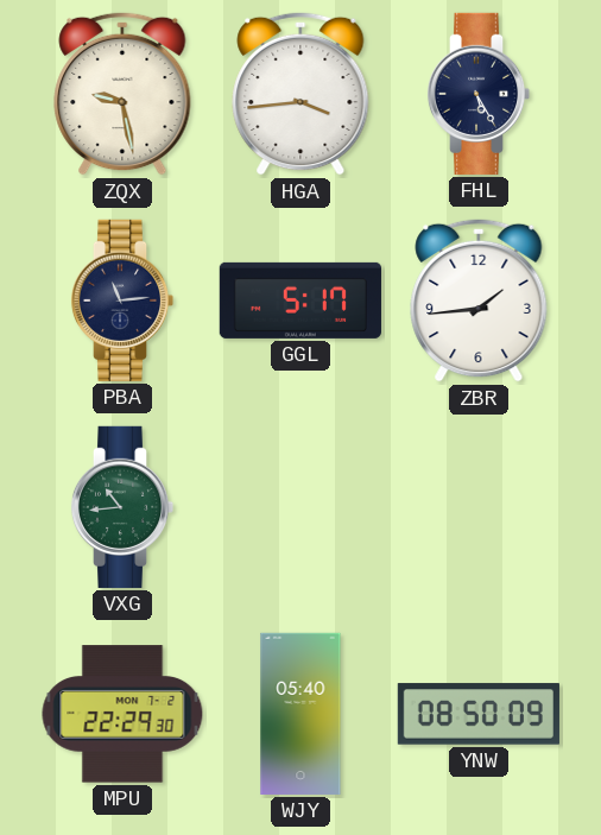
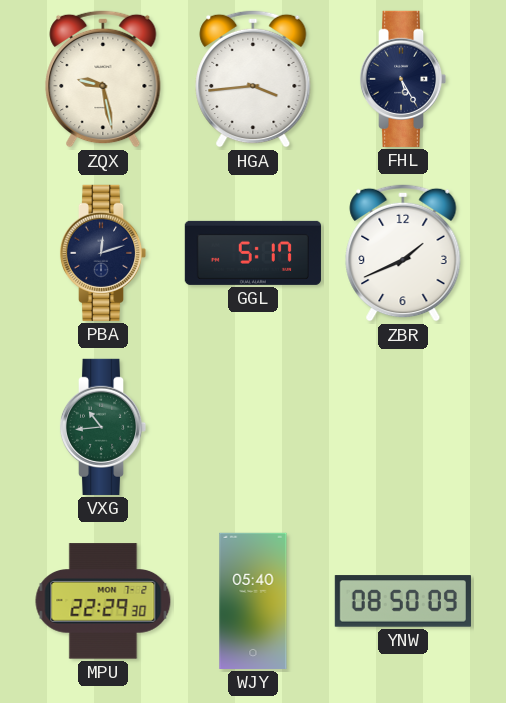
PBA: 11:14 -> 12:12 (103, 253)
ZBR: 1:44 -> 1:41 (403, 253)
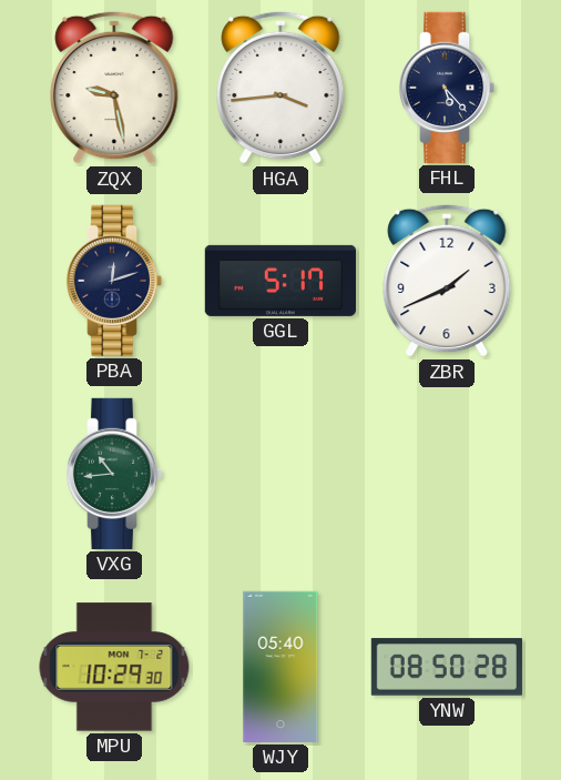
FHL: 5:25 -> 5:23 (447, 88)
MPU: 22:29 -> 10:29 (114, 667)
YNW: 08:50:09 -> 08:50:28 (447, 667)
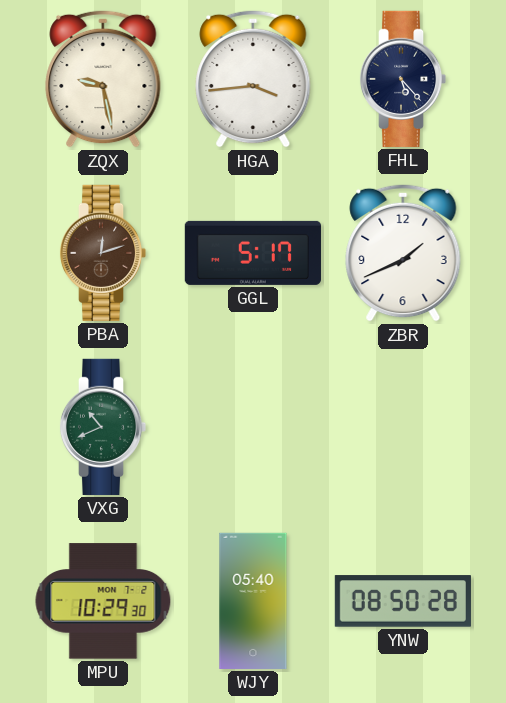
PBA dial: navy -> brown (103, 253)
VXG: 10:44 -> 10:41 (103, 427)
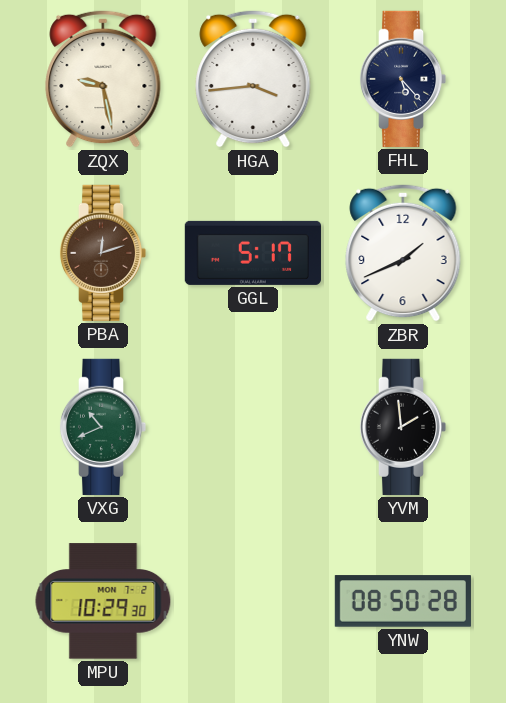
YVM: none -> 1:59 (403, 427)
WJY: 05:40 -> none (253, 601)
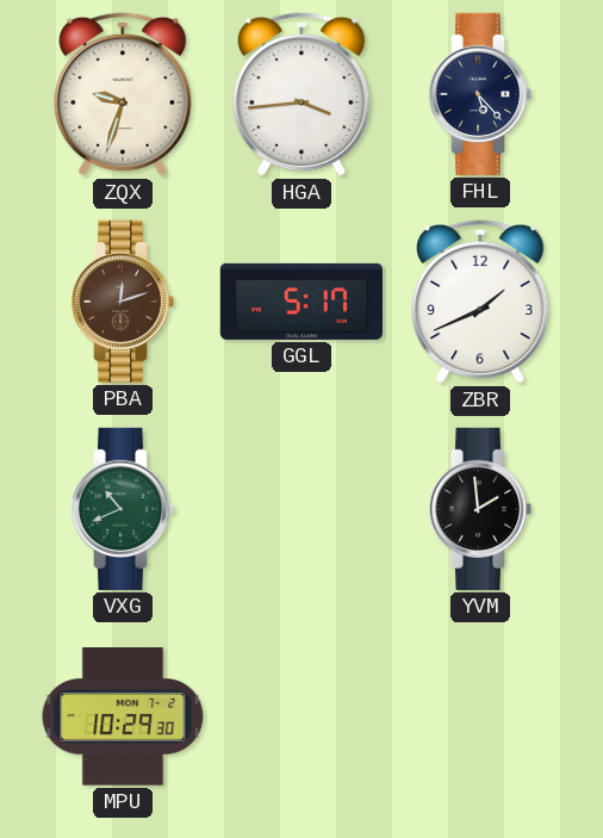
ZQX: 9:28 -> 9:33 (123, 94)
YNW: 08:50 -> none (403, 601)
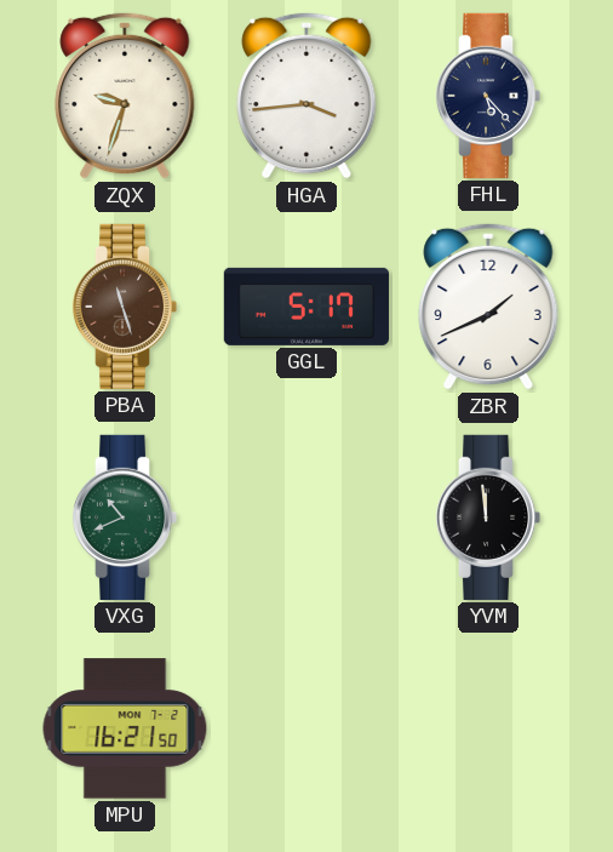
PBA: 12:12 -> 11:27 (125, 307)
YVM: 1:59 -> 11:59 (488, 518)
MPU: 10:29 -> 16:21 (125, 728)
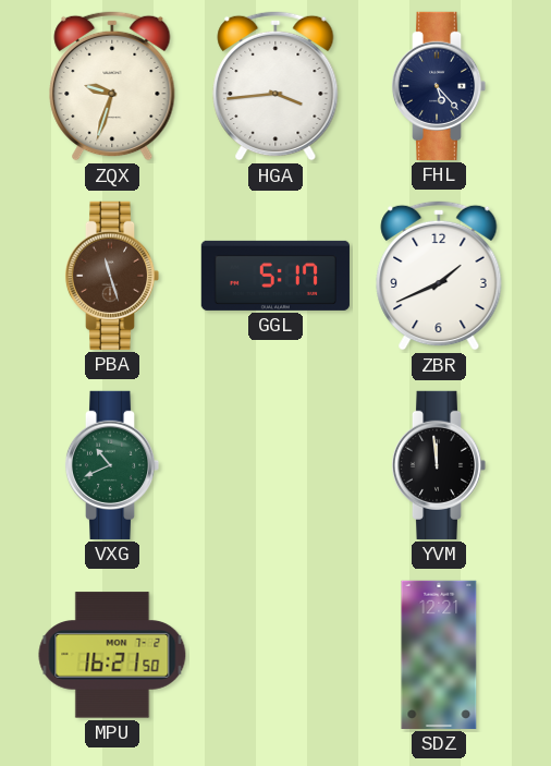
SDZ: none -> 12:21 (439, 655)
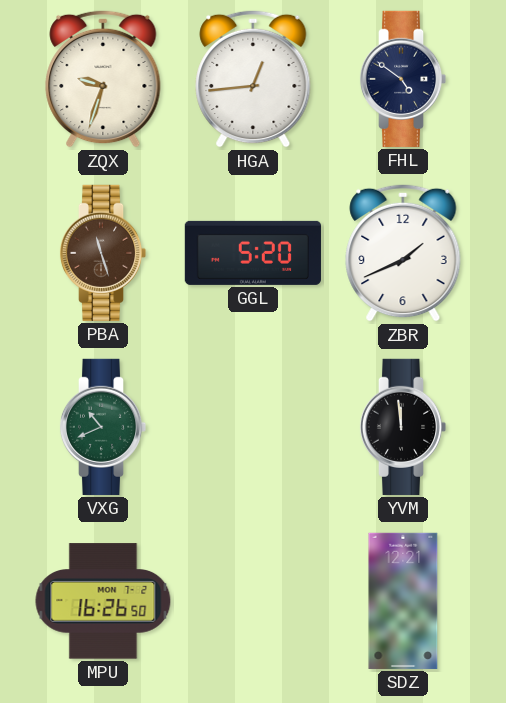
HGA: 3:44 -> 12:44 (253, 79)
FHL: 5:23 -> 4:51 (403, 79)
GGL: 5:17 -> 5:20 (253, 253)
MPU: 16:21 -> 16:26 (103, 601)
